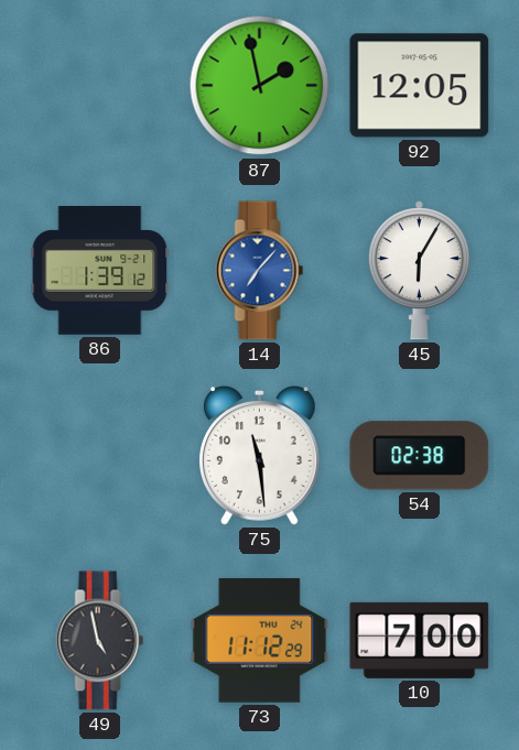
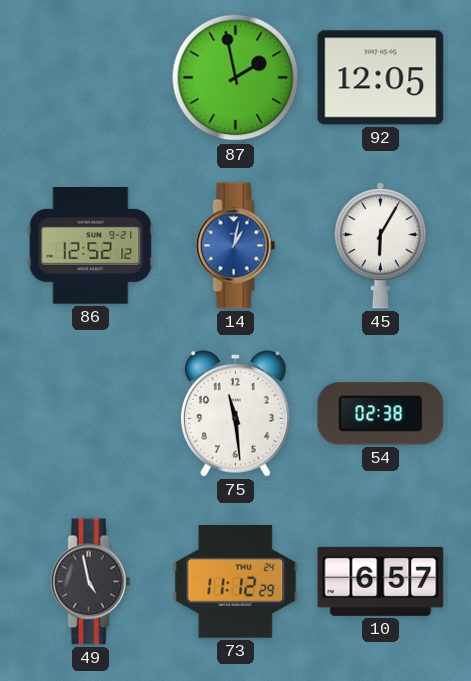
86: 1:39 -> 12:52 (91, 246)
14: 7:07 -> 1:02 (236, 246)
10: 7:00 -> 6:57 (381, 581)
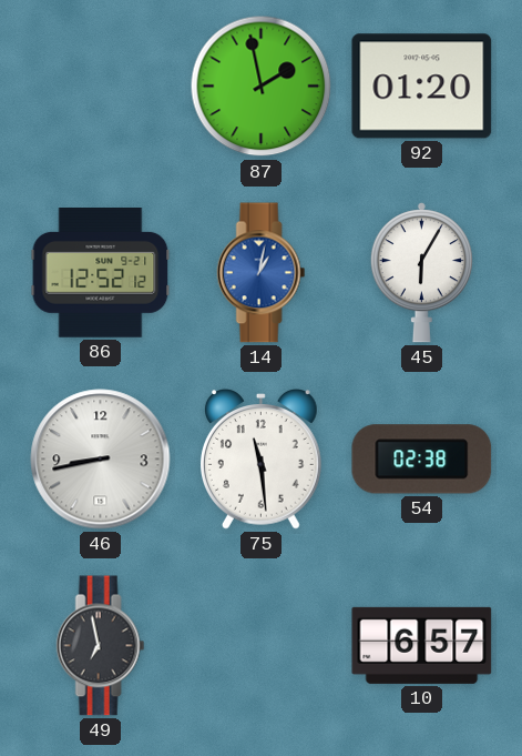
92: 12:05 -> 01:20 (422, 87)
46: none -> 8:43 (101, 460)
49: 4:58 -> 6:58 (101, 646)
73: 11:12 -> none (236, 581)
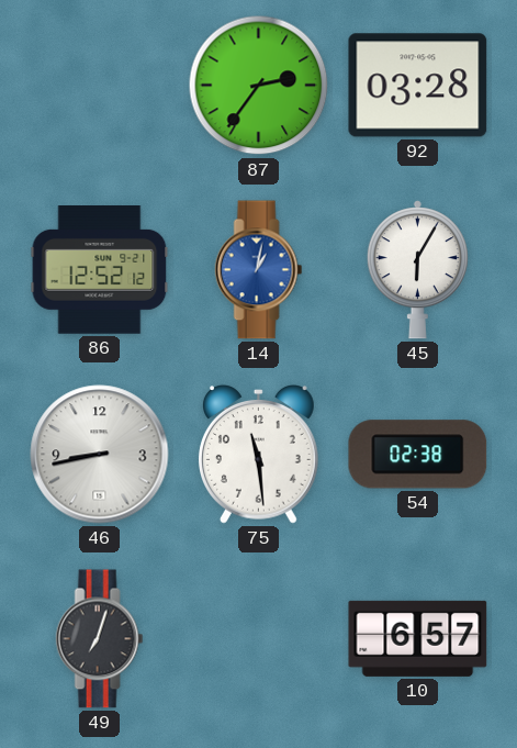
87: 1:58 -> 2:36 (259, 86)
92: 01:20 -> 03:28 (418, 86)
49: 6:58 -> 7:03 (100, 639)
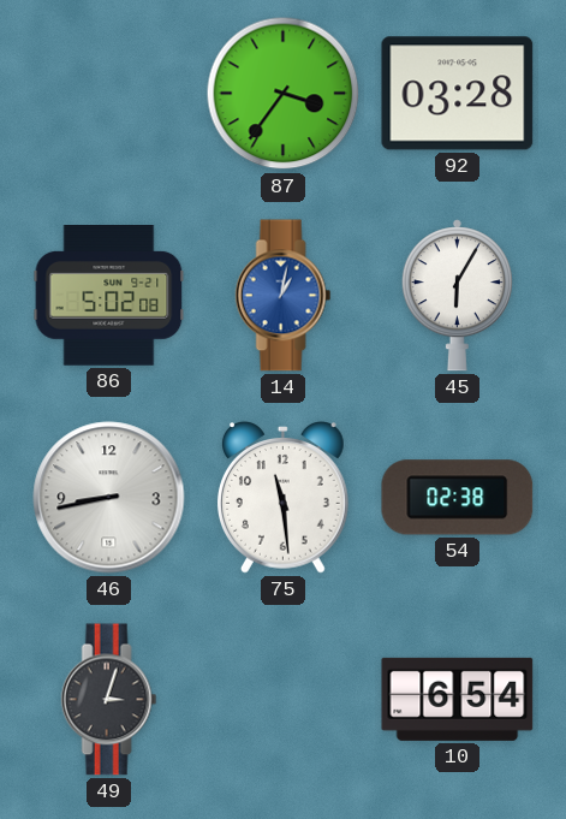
87: 2:36 -> 3:36 (284, 94)
86: 12:52 -> 5:02 (109, 296)
49: 7:03 -> 3:03 (109, 700)
10: 6:57 -> 6:54 (458, 699)
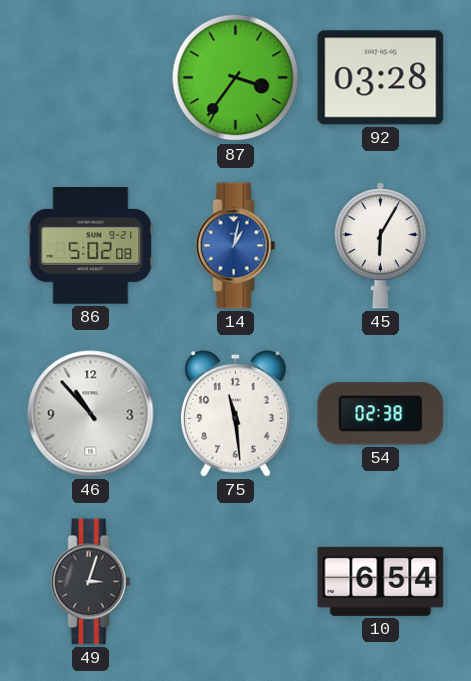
46: 8:43 -> 10:53 (91, 414)
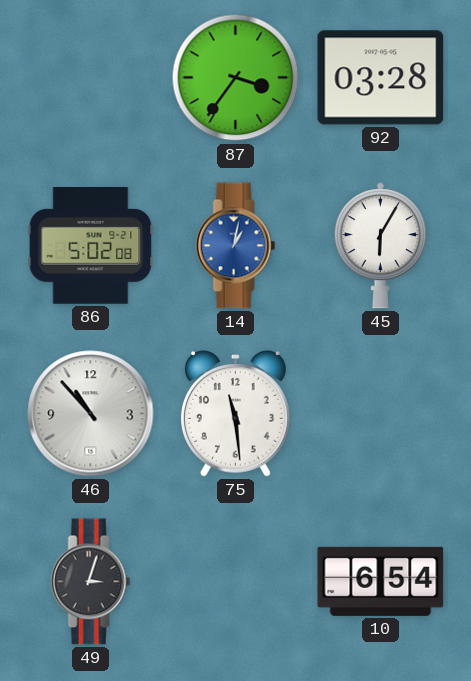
54: 02:38 -> none (381, 414)
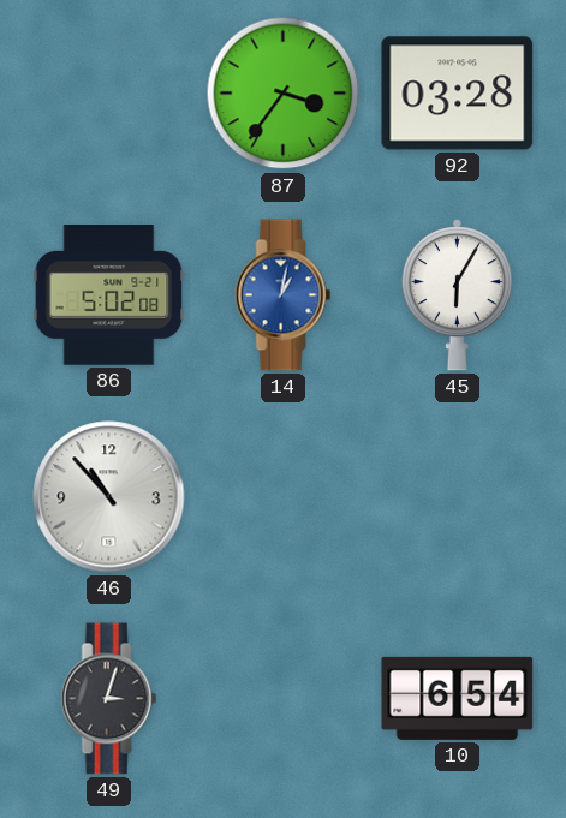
75: 11:29 -> none (235, 414)
